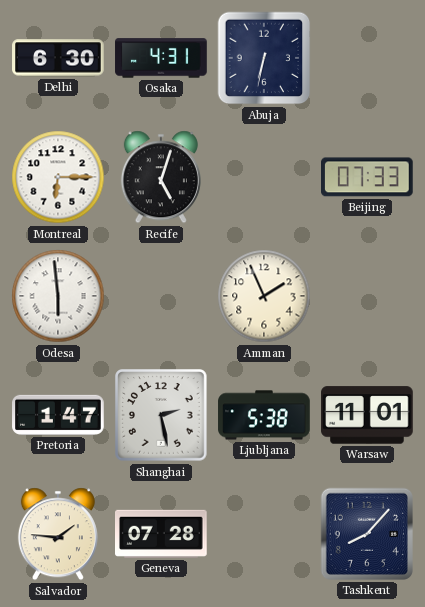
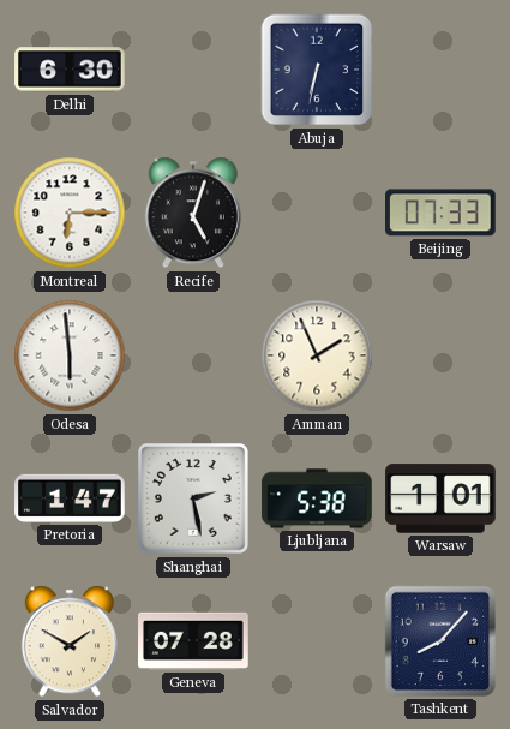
Osaka: 4:31 -> none (161, 58)
Warsaw: 11:01 -> 1:01 (440, 498)
Salvador: 1:46 -> 1:50 (70, 641)
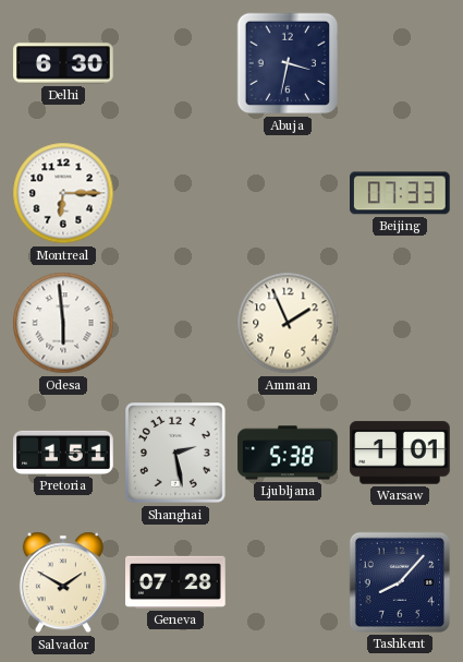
Abuja: 6:32 -> 3:32 (288, 63)
Recife: 5:03 -> none (193, 213)
Pretoria: 1:47 -> 1:51 (63, 453)
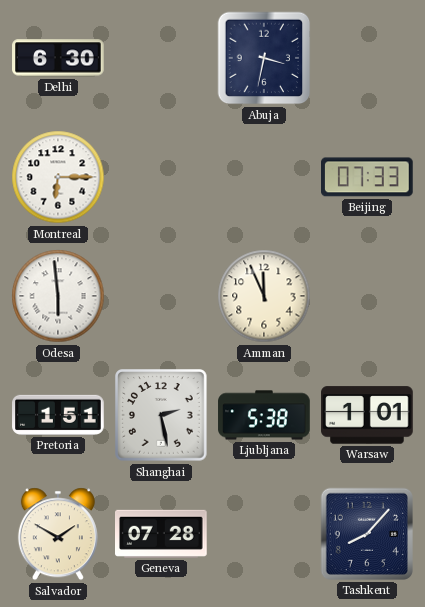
Amman: 1:56 -> 11:56 (264, 296)
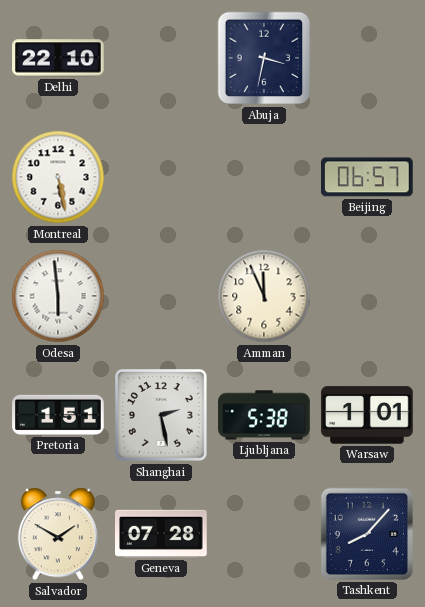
Delhi: 6:30 -> 22:10 (58, 58)
Montreal: 6:15 -> 5:28 (58, 177)
Beijing: 07:33 -> 06:57 (368, 177)
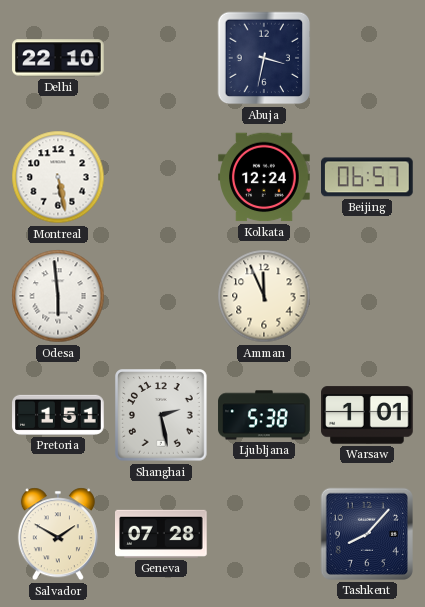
Kolkata: none -> 12:24 (264, 177)
